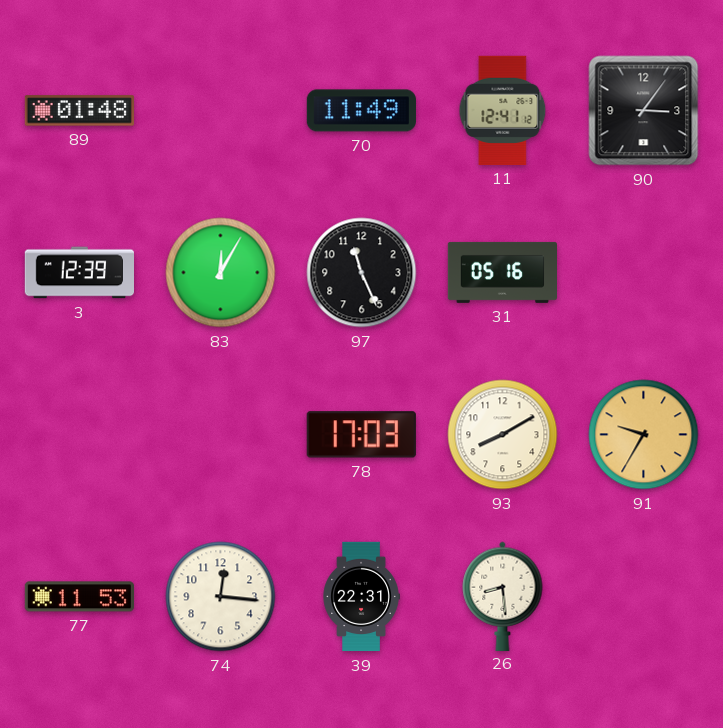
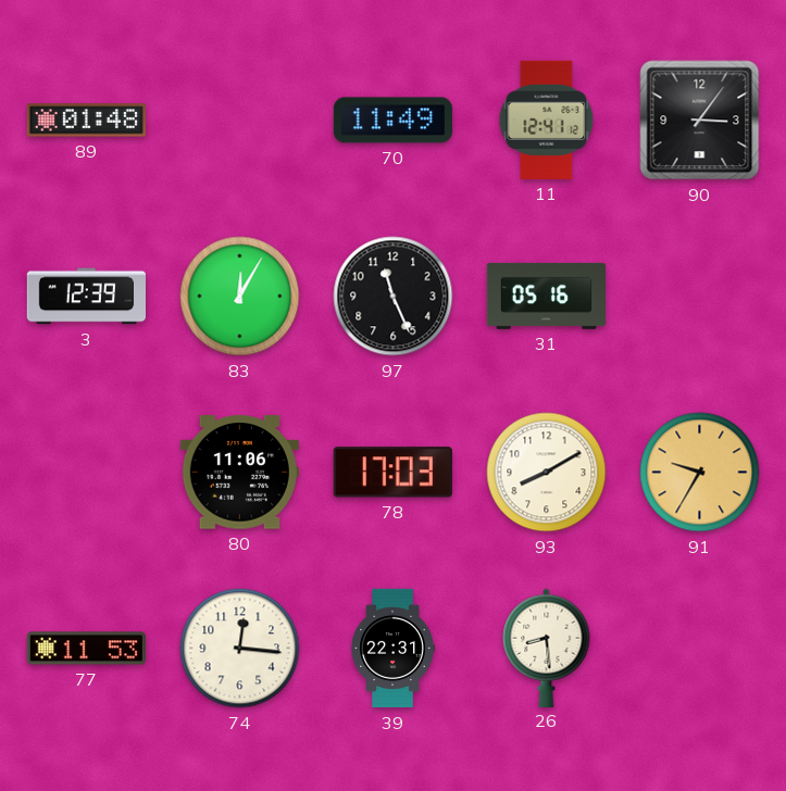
80: none -> 11:06 (239, 473)
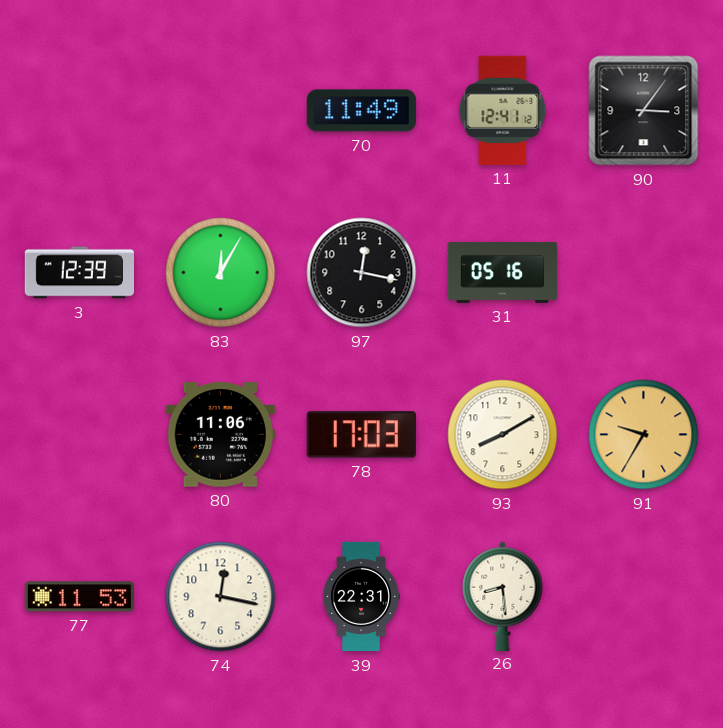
89: 01:48 -> none (86, 121)
97: 11:26 -> 12:17 (362, 273)
74: 12:16 -> 12:17 (221, 597)
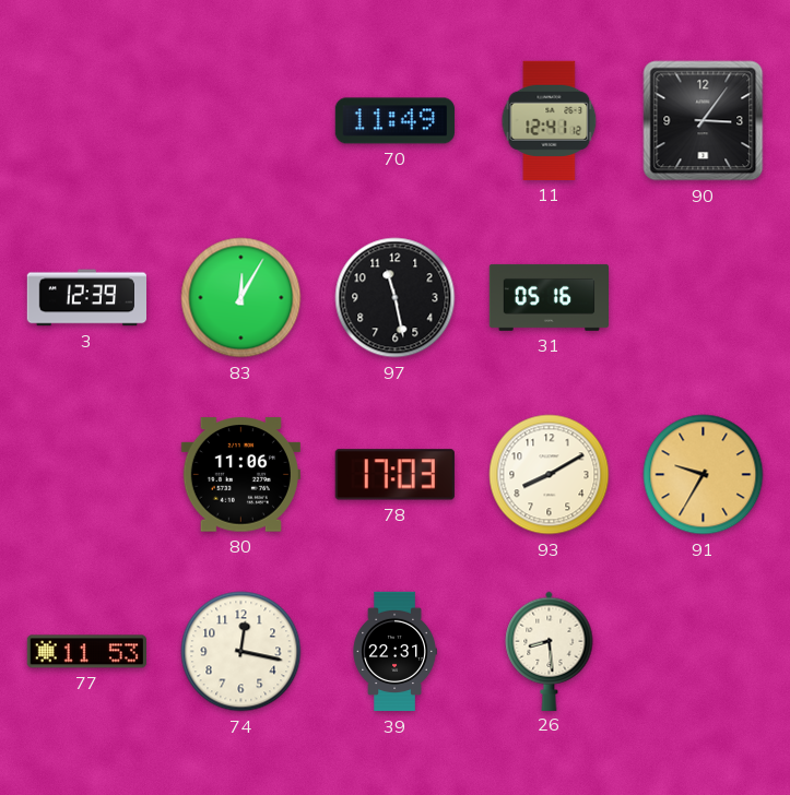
97: 12:17 -> 11:28 (396, 298)
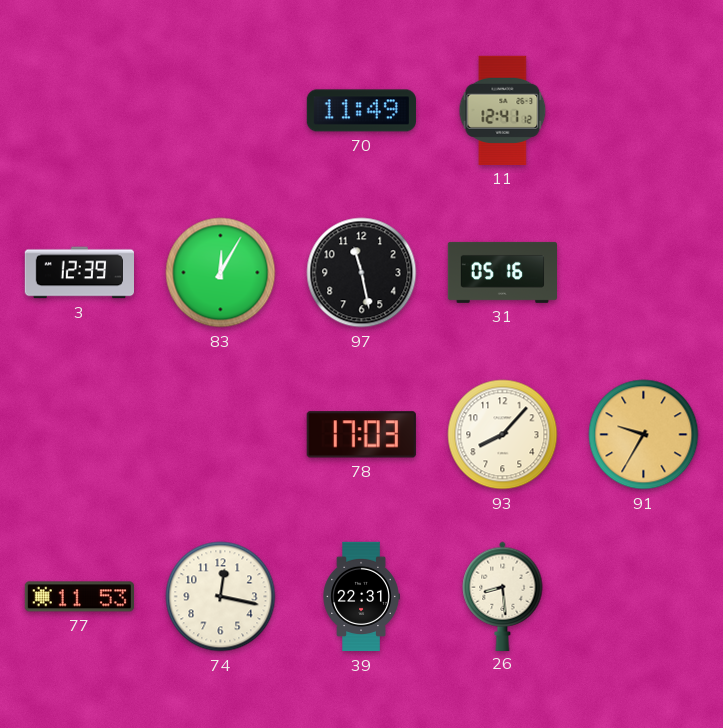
90: 3:06 -> none (704, 121)
80: 11:06 -> none (240, 475)
93: 8:10 -> 8:07 (503, 435)
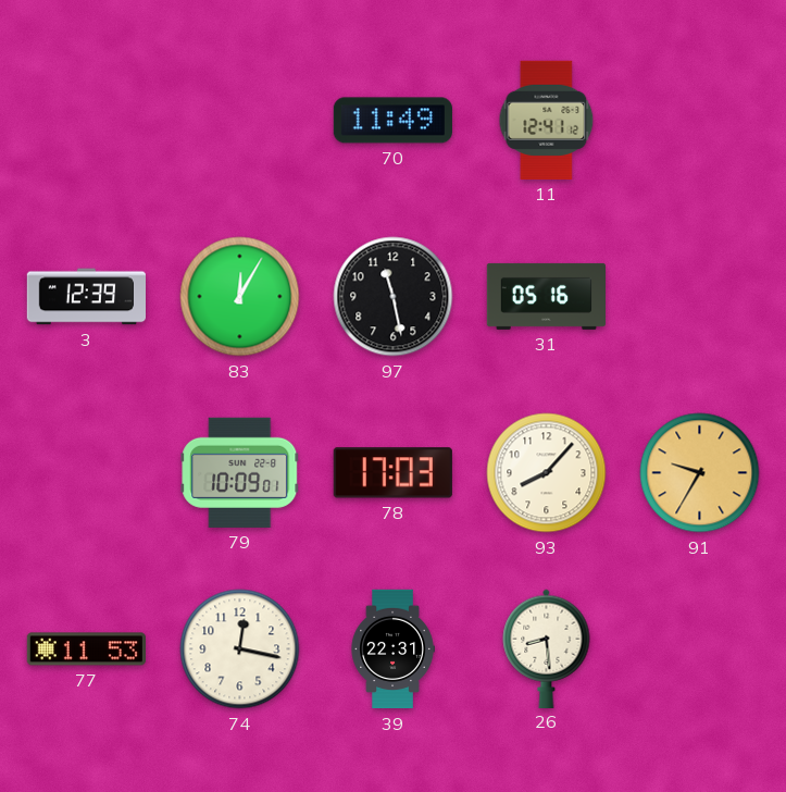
79: none -> 10:09 (240, 472)
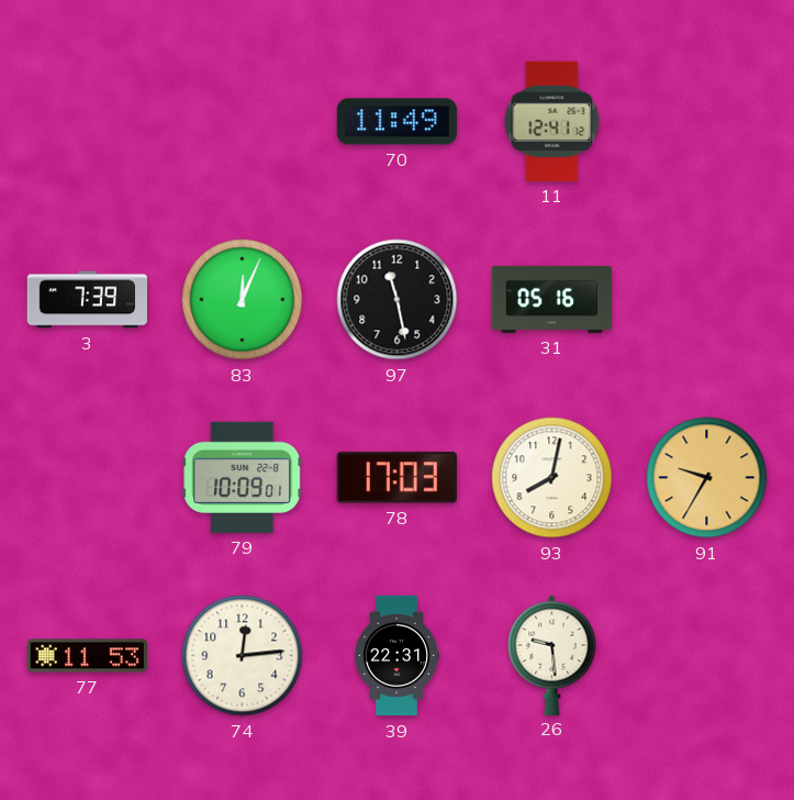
3: 12:39 -> 7:39 (87, 300)
83: 12:05 -> 12:04 (243, 300)
93: 8:07 -> 8:02 (552, 478)
74: 12:17 -> 12:14 (243, 656)
26: 8:29 -> 9:29 (552, 655)
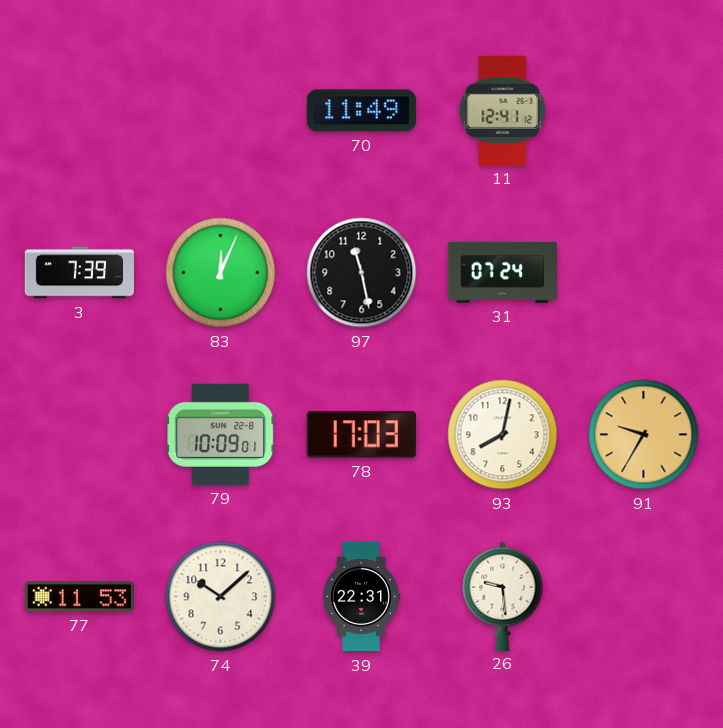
31: 05:16 -> 07:24 (502, 272)
74: 12:14 -> 10:08 (221, 597)
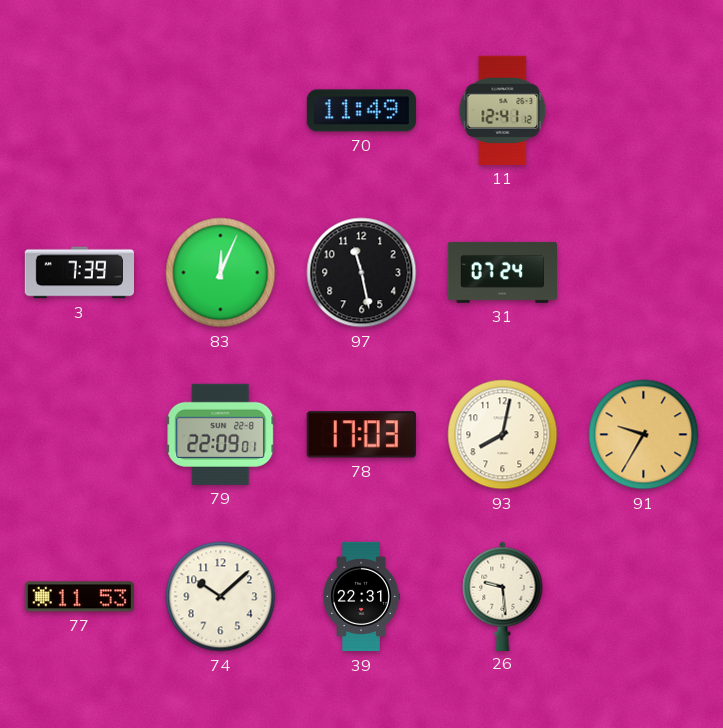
79: 10:09 -> 22:09 (221, 434)
